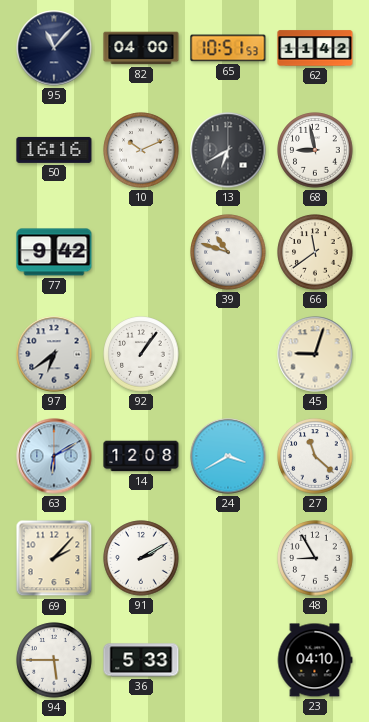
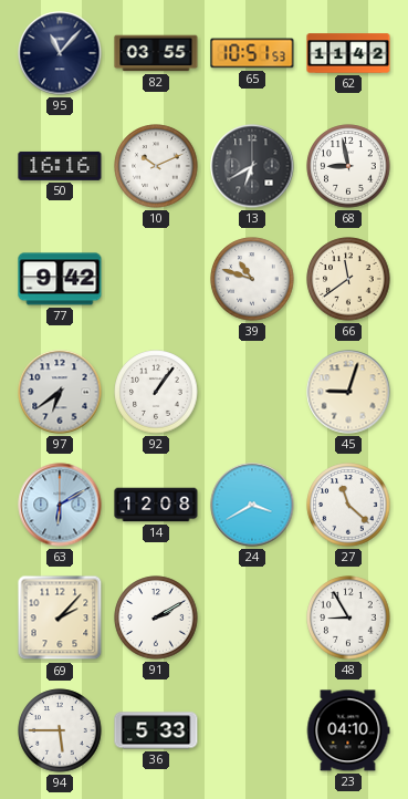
82: 04:00 -> 03:55 (156, 53)
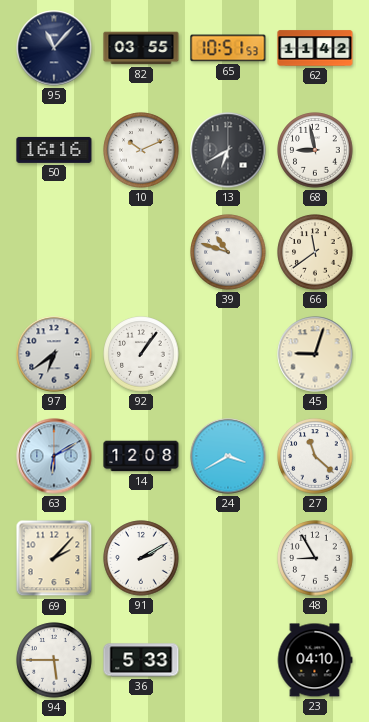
77: 9:42 -> none (60, 279)
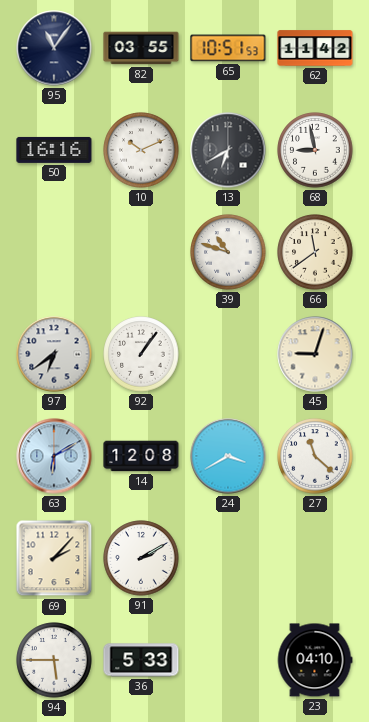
95: 11:07 -> 11:06 (54, 48)
48: 8:55 -> none (315, 558)
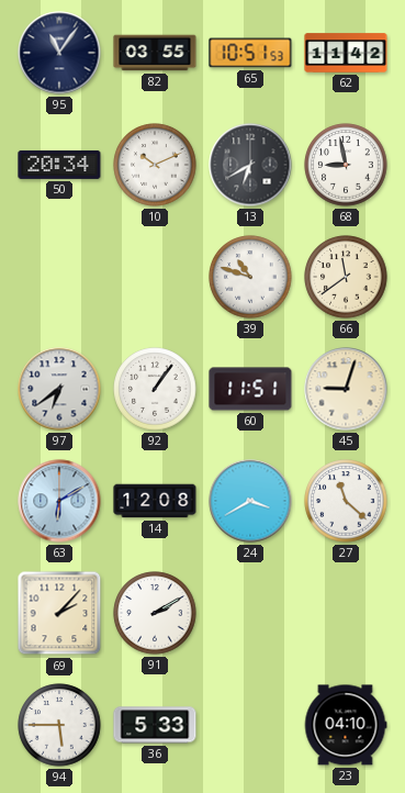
50: 16:16 -> 20:34 (59, 165)
60: none -> 11:51 (250, 389)
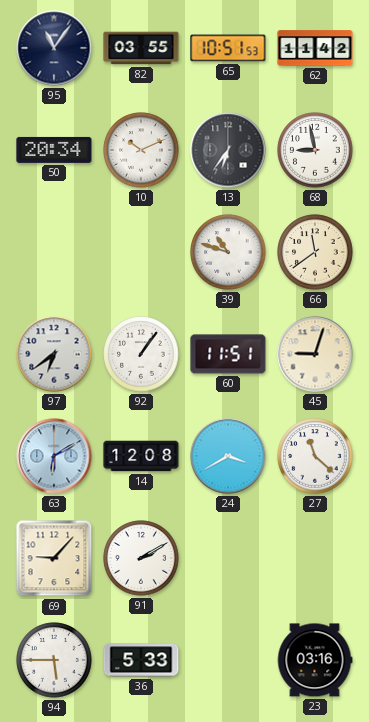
13: 6:40 -> 6:36 (228, 150)
69: 2:07 -> 9:07 (54, 558)
23: 04:10 -> 03:16 (315, 660)
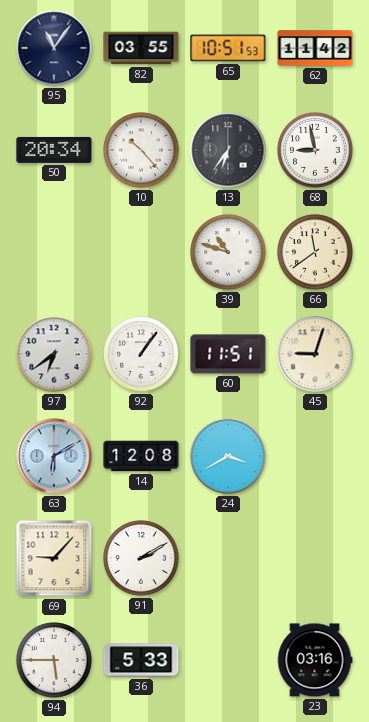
10: 10:11 -> 10:23 (141, 150)
27: 11:22 -> none (315, 456)
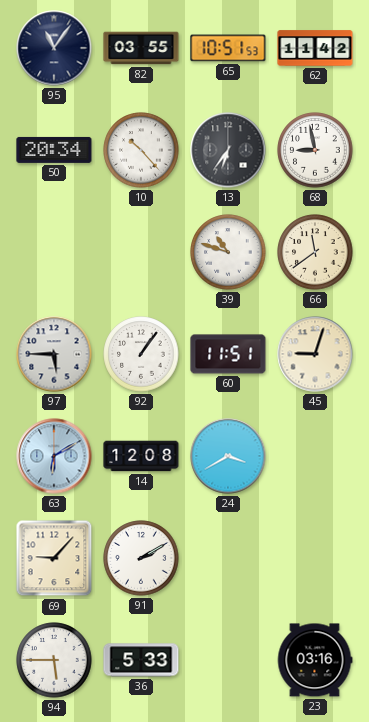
97: 6:39 -> 5:45 (54, 354)
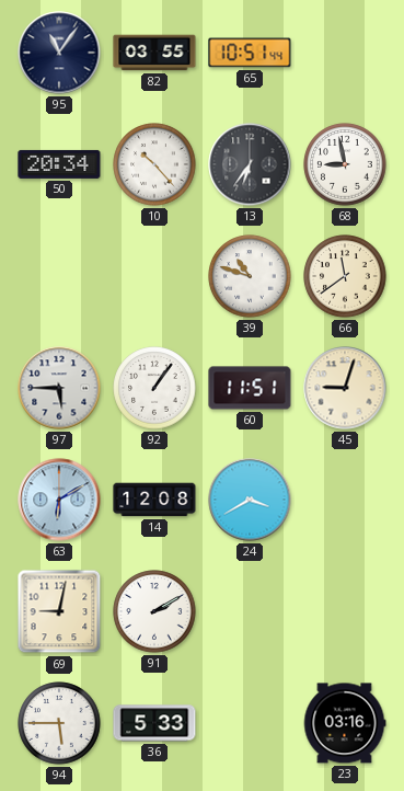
65: 10:51:53 -> 10:51:44 (250, 53)
62: 11:42 -> none (315, 48)
69: 9:07 -> 9:02 (59, 611)
